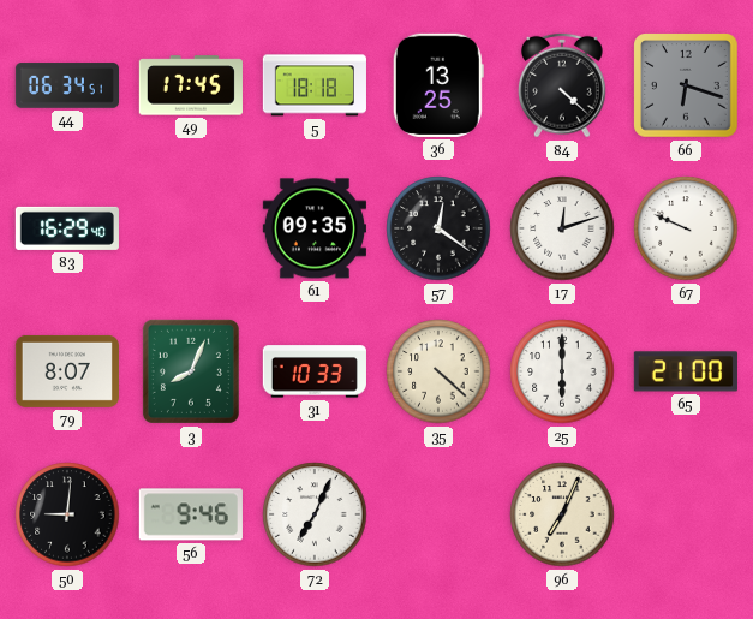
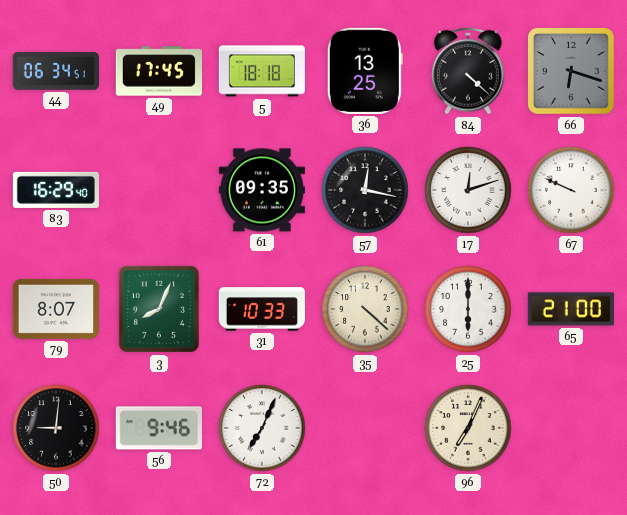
57: 12:21 -> 12:17 (365, 190)
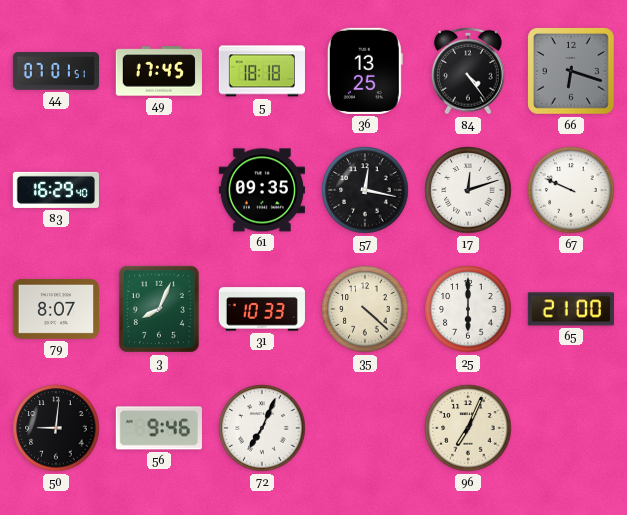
44: 06:34 -> 07:01 (55, 71)
84: 4:22 -> 4:24 (469, 71)
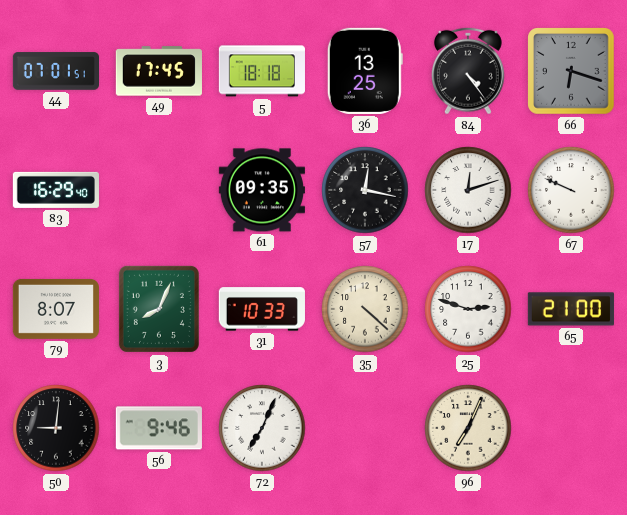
25: 6:00 -> 2:48 (468, 309)
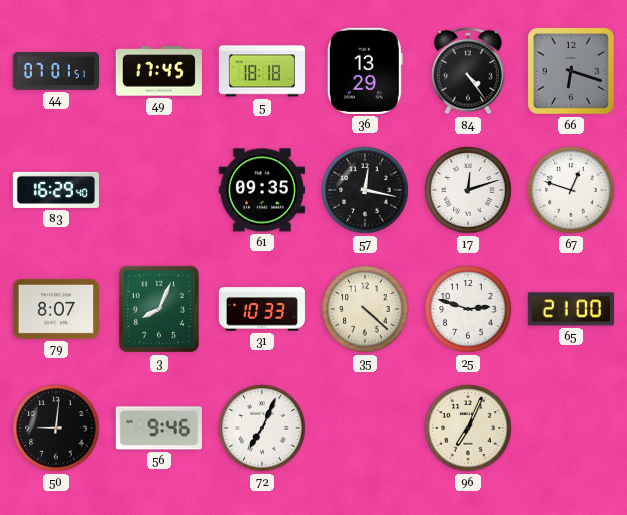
36: 13:25 -> 13:29 (365, 71)
67: 9:49 -> 12:48 (571, 190)
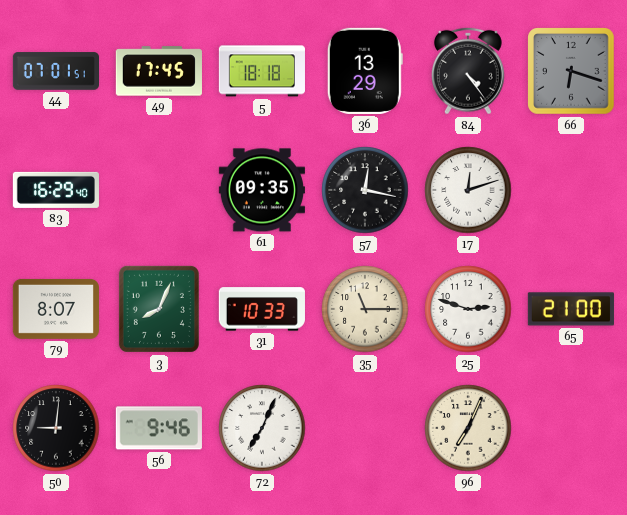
67: 12:48 -> none (571, 190)
35: 4:22 -> 11:15 (365, 309)
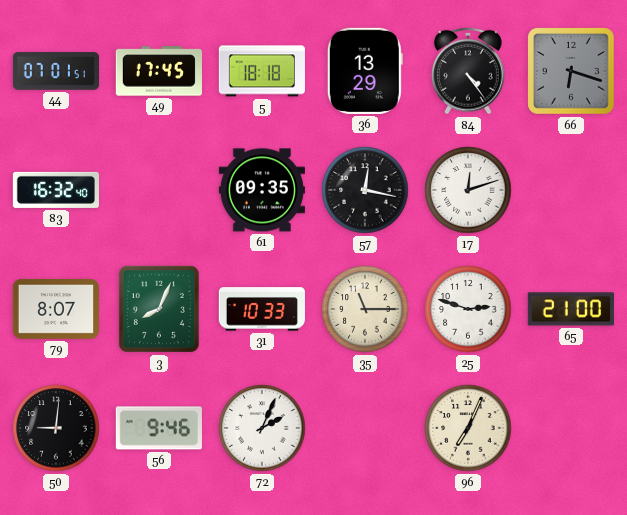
83: 16:29 -> 16:32 (56, 190)
72: 7:04 -> 2:04 (262, 428)
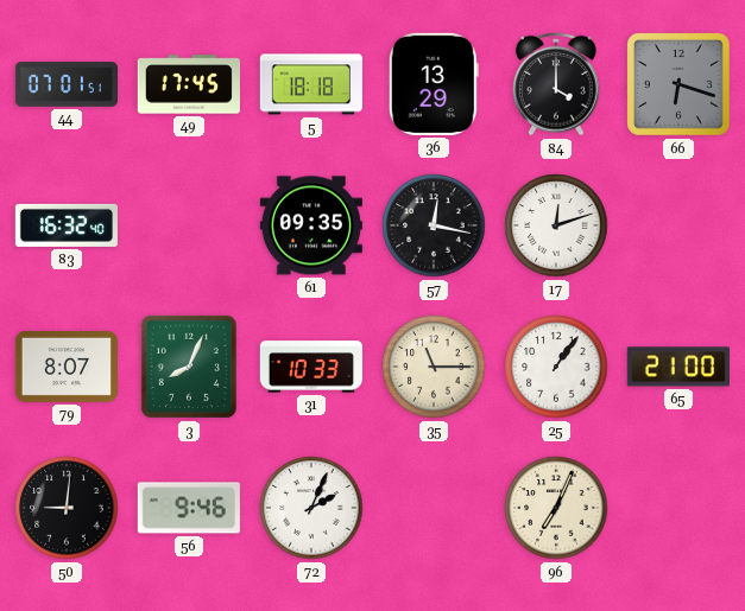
84: 4:24 -> 4:00 (557, 84)
25: 2:48 -> 1:06 (556, 367)
